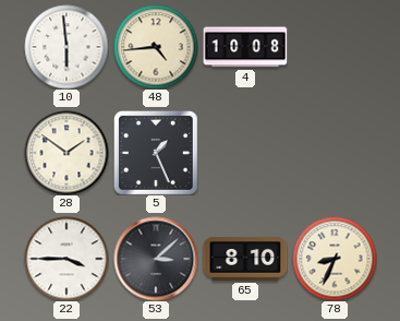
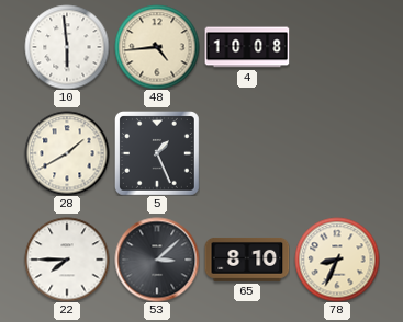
28: 1:51 -> 1:40 (67, 153)
22: 3:45 -> 7:45 (67, 260)
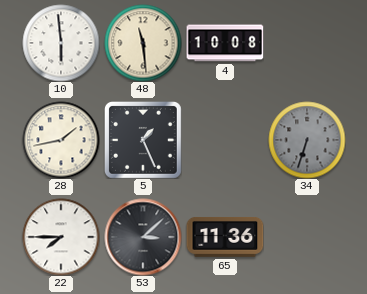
48: 4:44 -> 11:29 (143, 43)
28: 1:40 -> 1:43 (61, 140)
34: none -> 6:33 (307, 140)
65: 8:10 -> 11:36 (225, 237)
78: 8:34 -> none (337, 260)
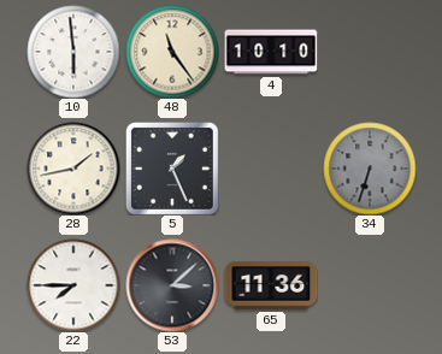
48: 11:29 -> 11:24 (172, 52)
4: 10:08 -> 10:10 (271, 52)
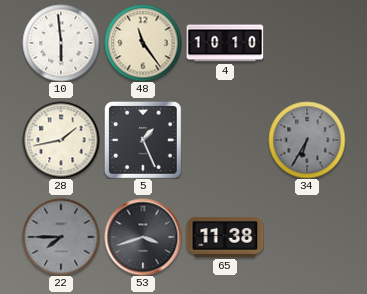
34: 6:33 -> 6:35 (307, 140)
22 dial: white -> grey (61, 237)
53: 3:08 -> 3:42 (143, 237)
65: 11:36 -> 11:38 (225, 237)
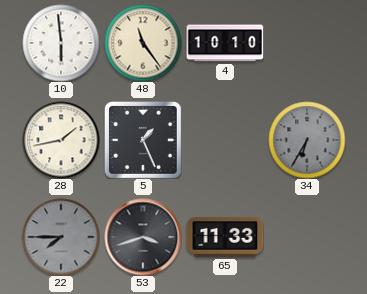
65: 11:38 -> 11:33 (225, 237)
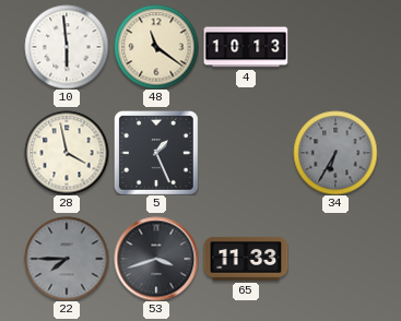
48: 11:24 -> 11:21 (156, 47)
4: 10:10 -> 10:13 (246, 47)
28: 1:43 -> 3:58 (67, 153)
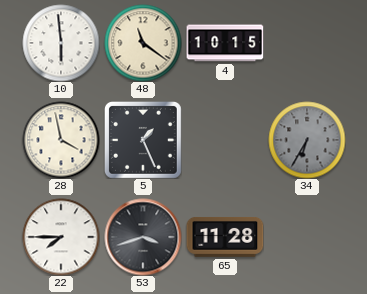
4: 10:13 -> 10:15 (225, 43)
22 dial: grey -> white (61, 237)
65: 11:33 -> 11:28 (225, 237)
